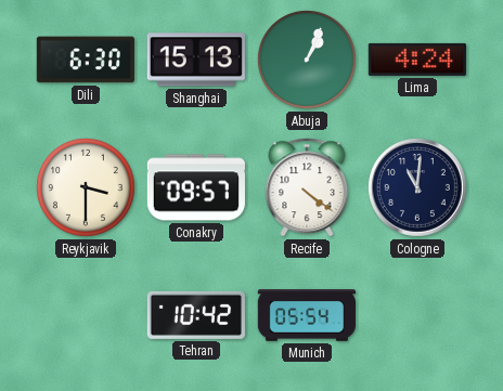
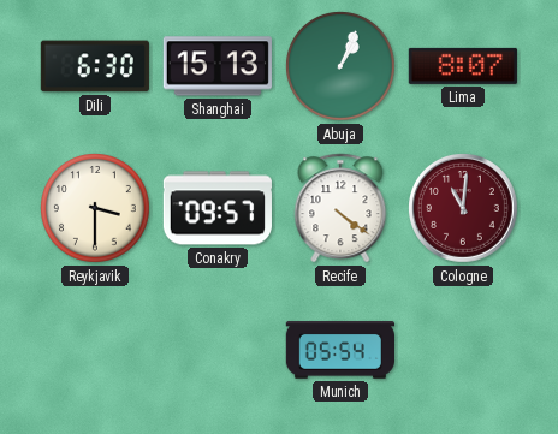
Lima: 4:24 -> 8:07 (463, 66)
Cologne dial: navy -> burgundy (464, 209)
Tehran: 10:42 -> none (196, 315)
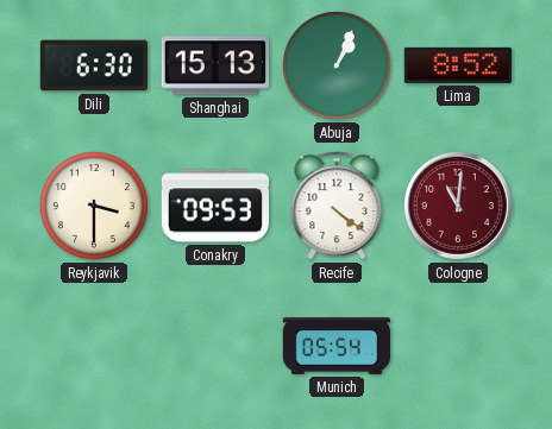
Lima: 8:07 -> 8:52 (458, 65)
Conakry: 09:57 -> 09:53 (215, 206)
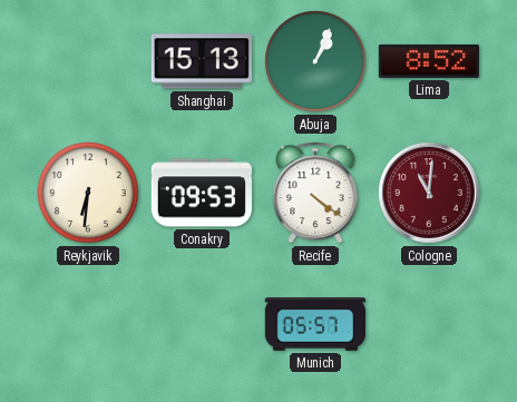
Dili: 6:30 -> none (94, 65)
Reykjavik: 3:30 -> 6:31 (89, 194)
Munich: 05:54 -> 05:57 (314, 324)
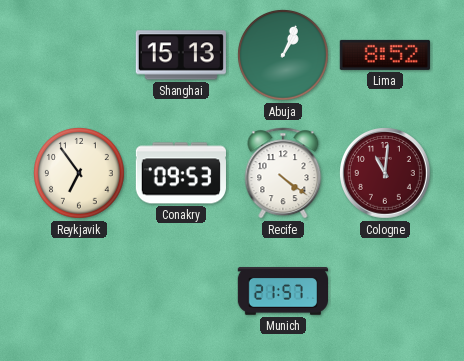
Reykjavik: 6:31 -> 6:54 (80, 174)
Munich: 05:57 -> 21:57 (282, 291)
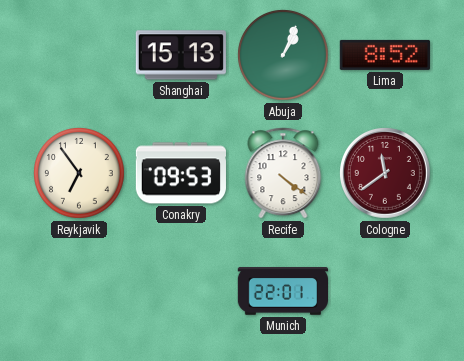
Cologne: 11:01 -> 11:39 (386, 174)
Munich: 21:57 -> 22:01 (282, 291)
